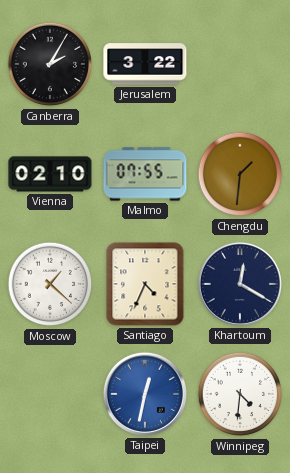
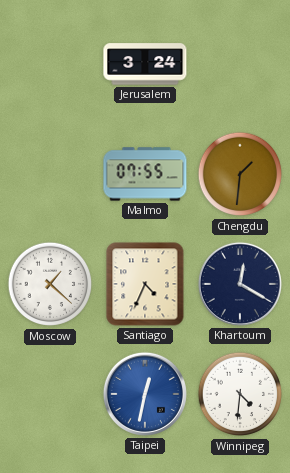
Canberra: 2:05 -> none (50, 64)
Jerusalem: 3:22 -> 3:24 (145, 64)
Vienna: 02:10 -> none (50, 174)
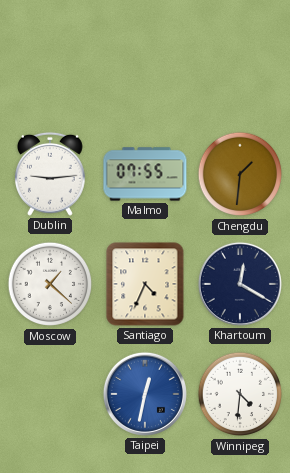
Jerusalem: 3:24 -> none (145, 64)
Dublin: none -> 9:14 (50, 174)
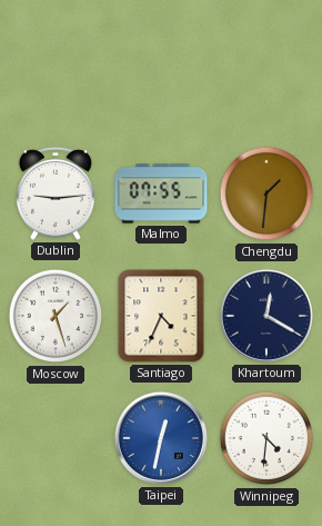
Moscow: 1:22 -> 1:27 (56, 316)
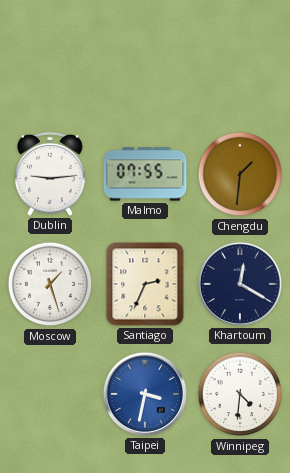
Santiago: 4:34 -> 2:34 (145, 284)
Taipei: 12:32 -> 3:32 (145, 394)
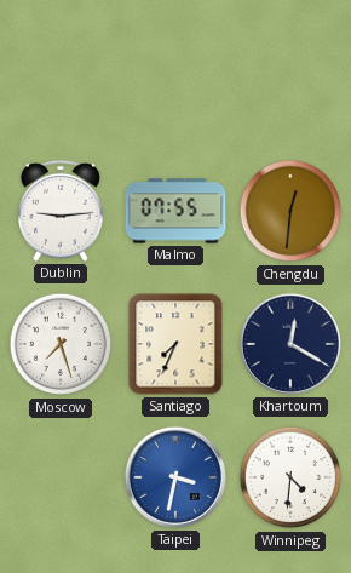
Chengdu: 1:31 -> 12:31 (290, 211)
Moscow: 1:27 -> 7:27 (61, 344)
Santiago: 2:34 -> 7:34 (175, 344)
